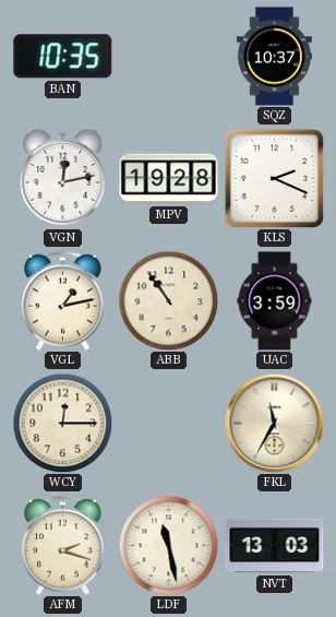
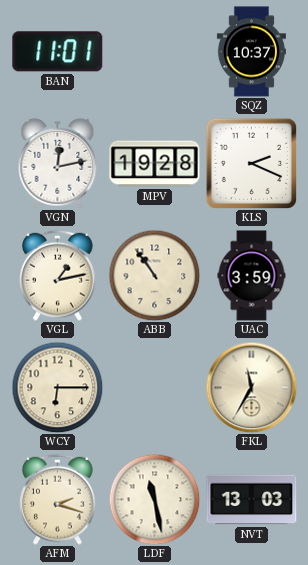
BAN: 10:35 -> 11:01 (58, 52)
WCY: 12:15 -> 6:15 (57, 387)
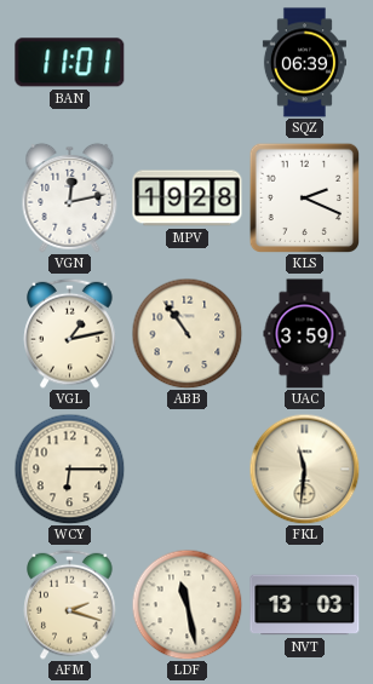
SQZ: 10:37 -> 06:39 (304, 63)
FKL: 11:35 -> 11:31 (304, 469)
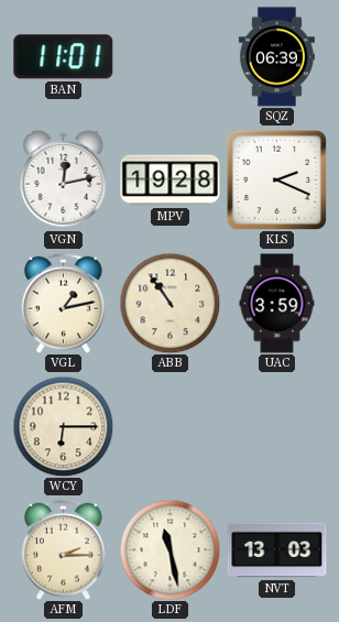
FKL: 11:31 -> none (304, 469)
AFM: 2:18 -> 2:15 (64, 549)
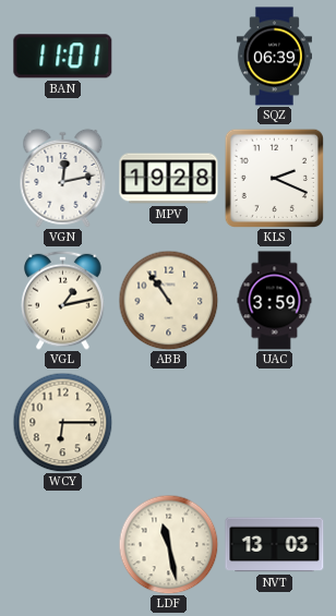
AFM: 2:15 -> none (64, 549)
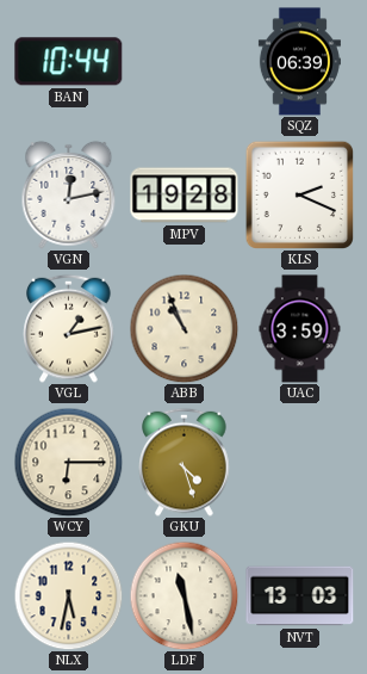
BAN: 11:01 -> 10:44 (69, 62)
ABB: 10:54 -> 10:56 (183, 328)
GKU: none -> 4:27 (185, 462)
NLX: none -> 5:32 (68, 595)
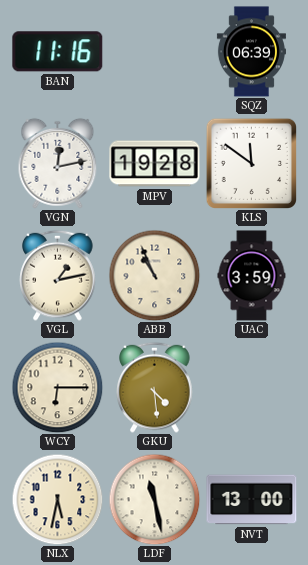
BAN: 10:44 -> 11:16 (58, 52)
KLS: 2:19 -> 11:51 (251, 163)
GKU: 4:27 -> 4:29 (155, 387)
NVT: 13:03 -> 13:00 (252, 500)
